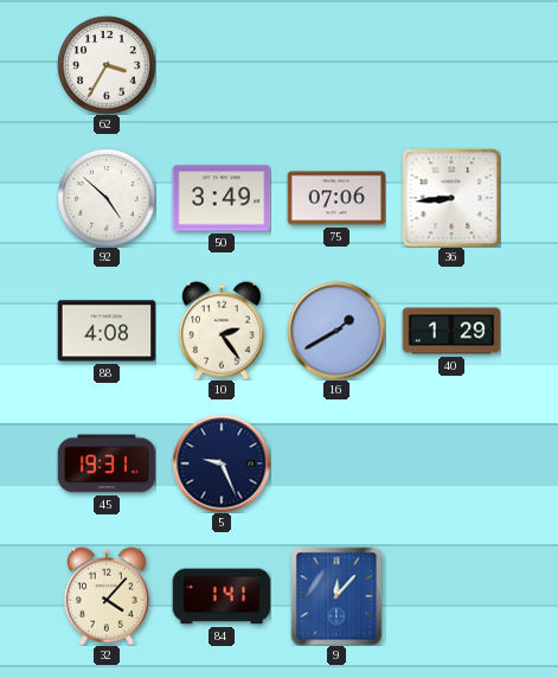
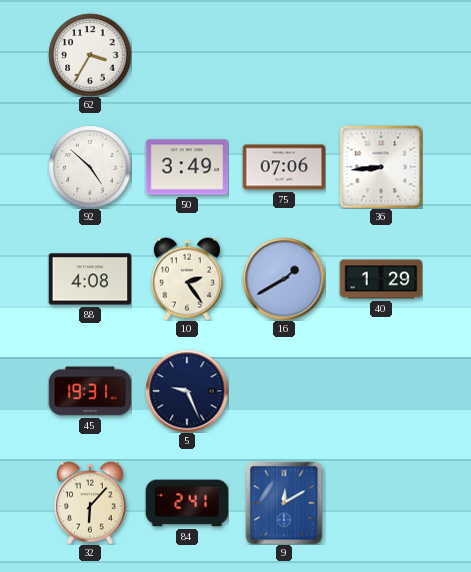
32: 4:07 -> 6:07 (90, 503)
84: 1:41 -> 2:41 (187, 503)
9: 12:07 -> 12:10 (284, 503)
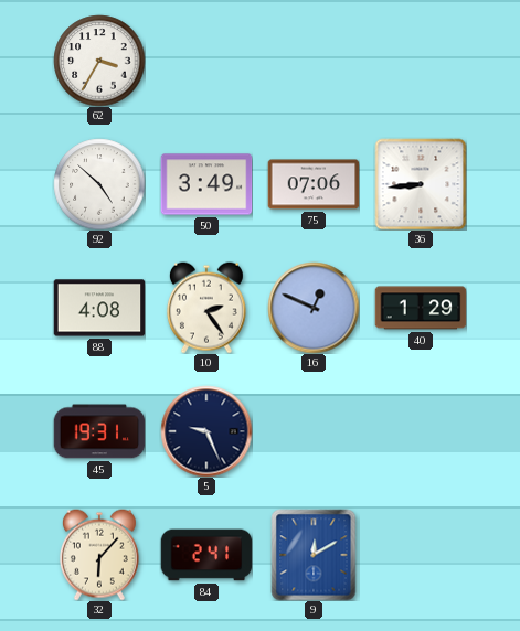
16: 1:40 -> 12:49 (314, 308)
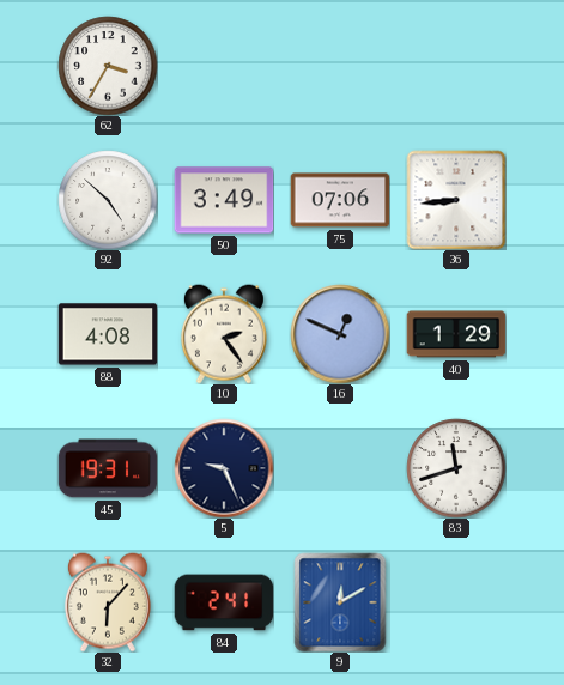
83: none -> 11:42 (456, 468)
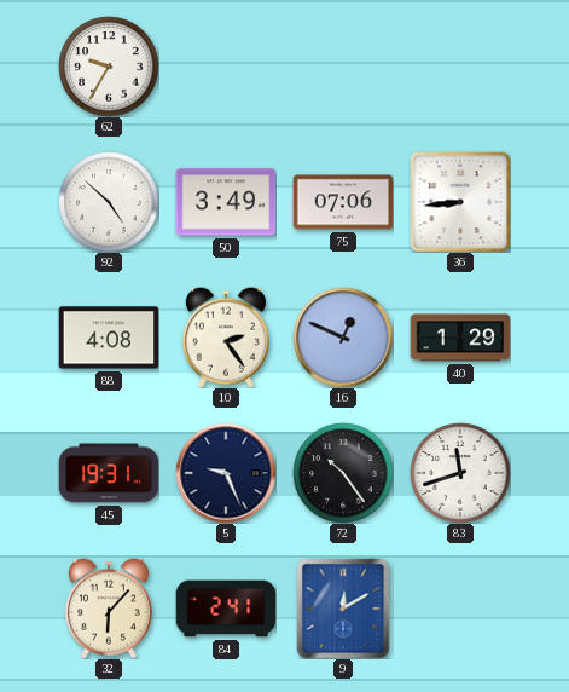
62: 3:35 -> 9:35 (109, 67)
72: none -> 10:24 (343, 473)
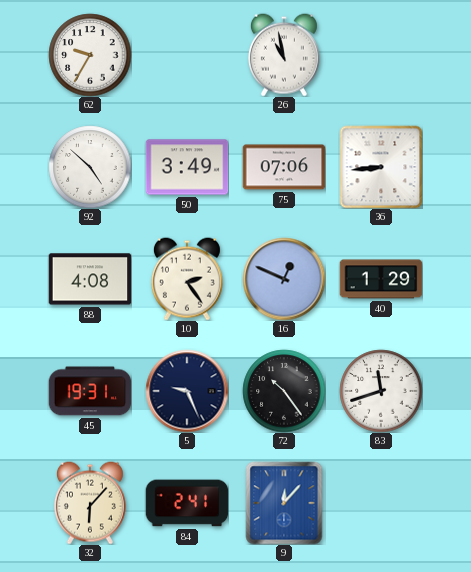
26: none -> 10:58 (284, 55)
9: 12:10 -> 12:07 (284, 503)
